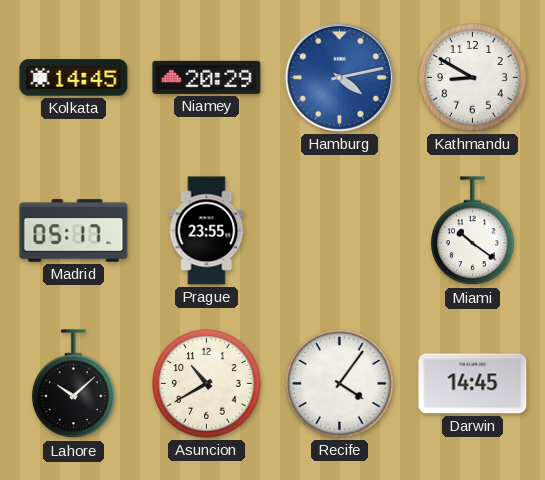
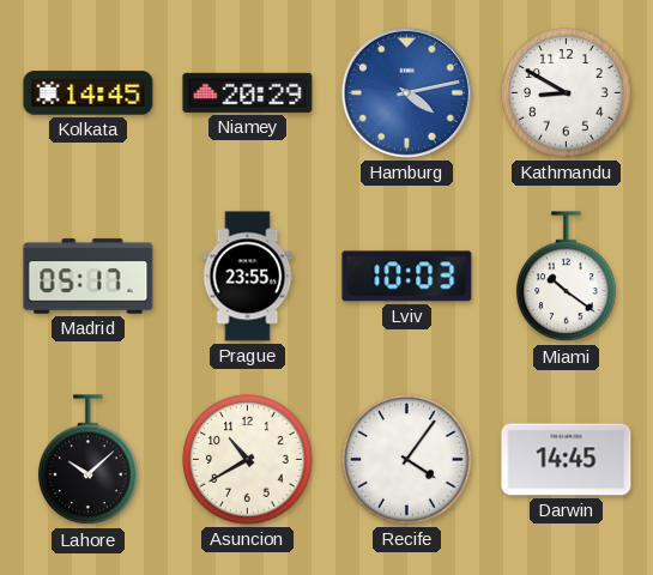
Lviv: none -> 10:03 (407, 277)
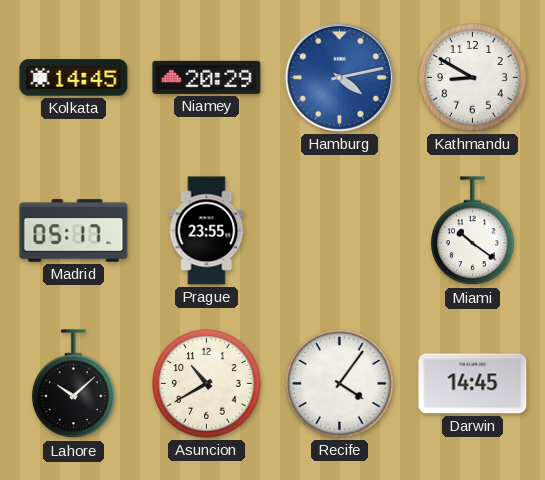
Lviv: 10:03 -> none (407, 277)
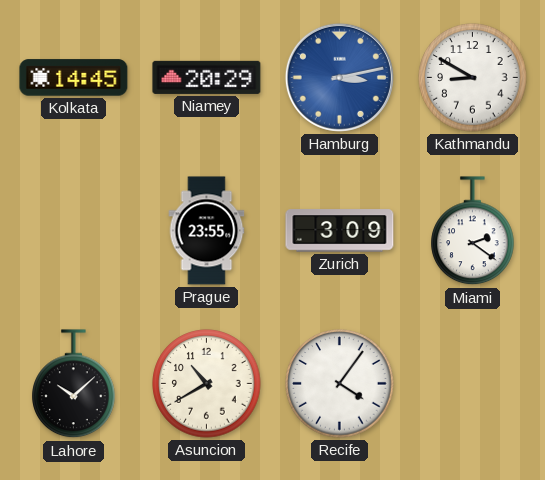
Hamburg: 4:13 -> 3:13 (339, 77)
Madrid: 05:17 -> none (74, 231)
Zurich: none -> 3:09 (340, 231)
Miami: 10:21 -> 2:21 (473, 231)
Darwin: 14:45 -> none (473, 384)
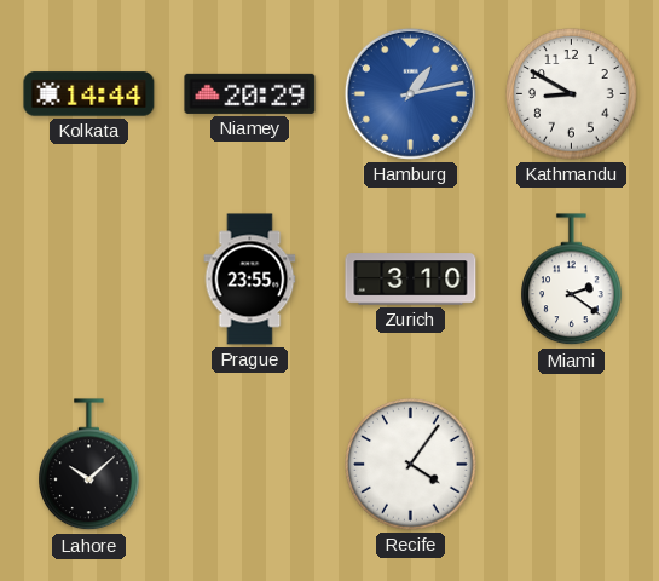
Kolkata: 14:45 -> 14:44 (89, 94)
Hamburg: 3:13 -> 1:13 (410, 93)
Zurich: 3:09 -> 3:10 (411, 280)
Asuncion: 10:40 -> none (207, 384)
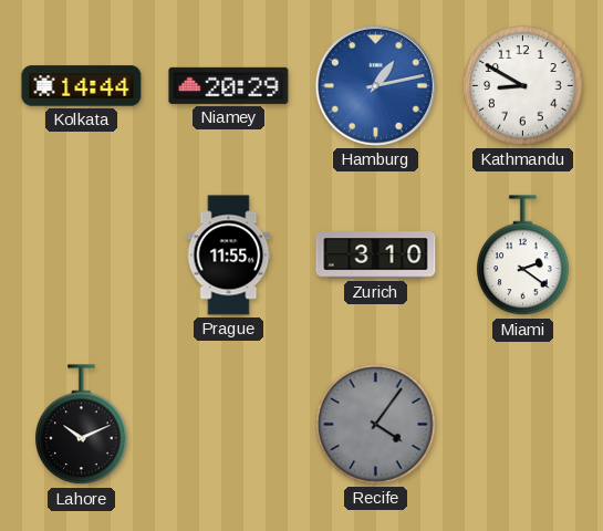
Prague: 23:55 -> 11:55 (229, 256)
Lahore: 10:08 -> 10:11 (82, 425)
Recife dial: white -> grey (376, 425)
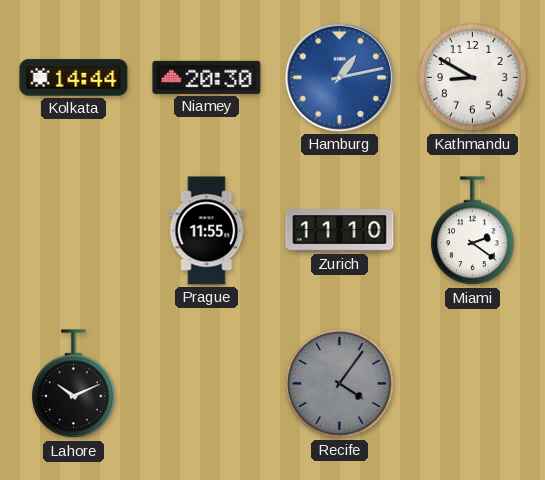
Niamey: 20:29 -> 20:30 (207, 77)
Zurich: 3:10 -> 11:10 (340, 231)
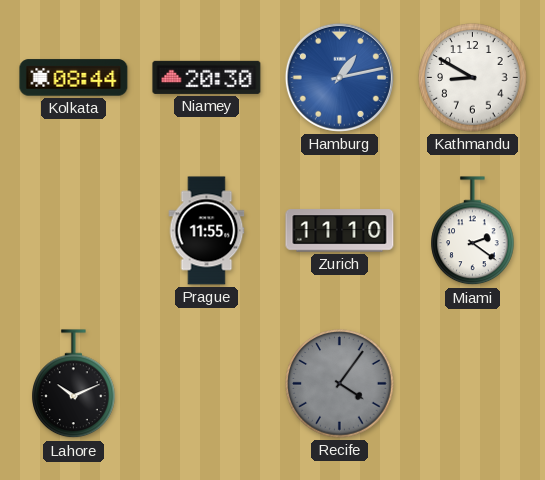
Kolkata: 14:44 -> 08:44 (74, 78)
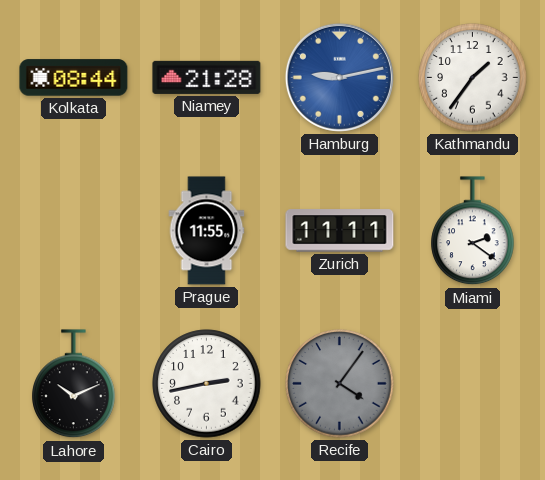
Niamey: 20:30 -> 21:28 (207, 77)
Hamburg: 1:13 -> 9:13 (339, 77)
Kathmandu: 8:50 -> 1:36 (473, 78)
Zurich: 11:10 -> 11:11 (340, 231)
Cairo: none -> 2:43 (207, 384)
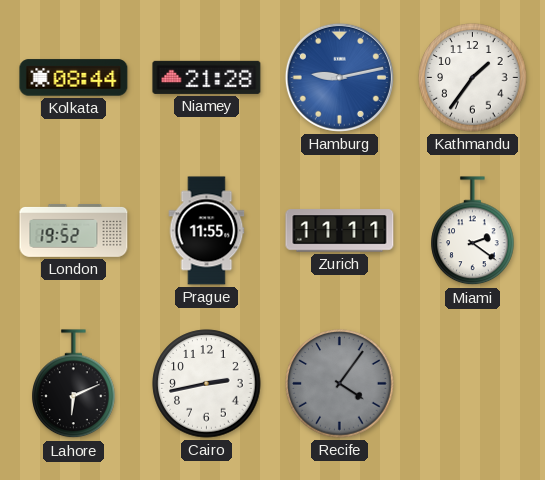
London: none -> 19:52 (74, 231)
Lahore: 10:11 -> 6:11 (74, 384)
